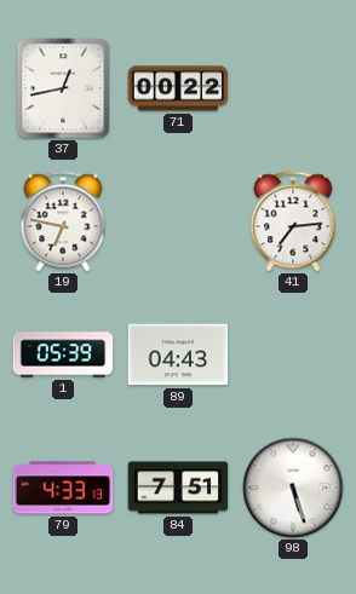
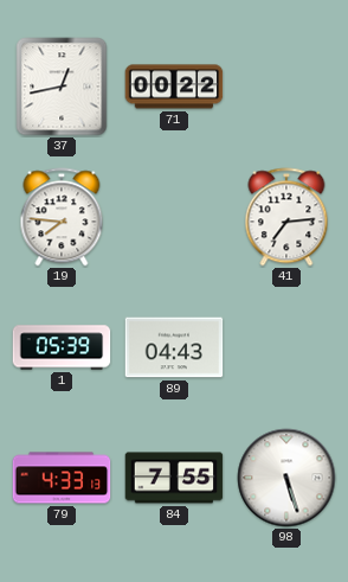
19: 6:47 -> 7:46 (62, 217)
84: 7:51 -> 7:55 (174, 478)
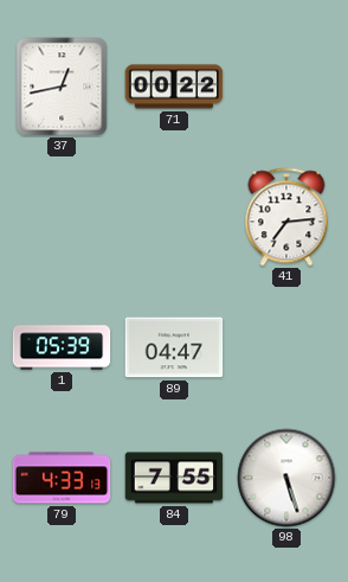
19: 7:46 -> none (62, 217)
89: 04:43 -> 04:47 (174, 347)
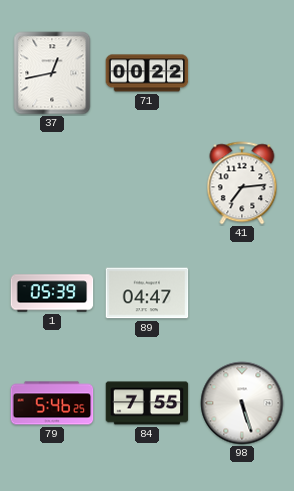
79: 4:33 -> 5:46 (52, 403)
